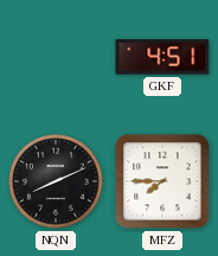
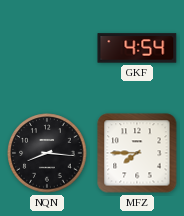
GKF: 4:51 -> 4:54 (137, 48)
NQN: 8:11 -> 8:16 (47, 153)
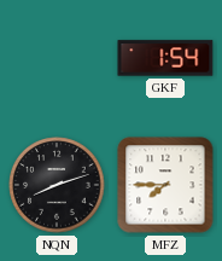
GKF: 4:54 -> 1:54 (165, 58)
NQN: 8:16 -> 8:12 (57, 185)
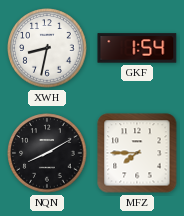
XWH: none -> 8:32 (47, 48)
NQN: 8:12 -> 8:10 (47, 153)
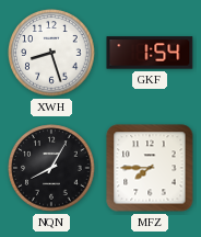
XWH: 8:32 -> 8:27 (51, 53)
NQN: 8:10 -> 8:05 (51, 168)
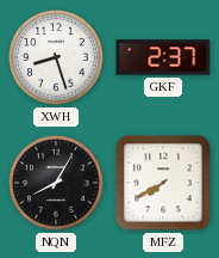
GKF: 1:54 -> 2:37 (163, 57)
MFZ: 7:45 -> 7:40 (163, 183)
